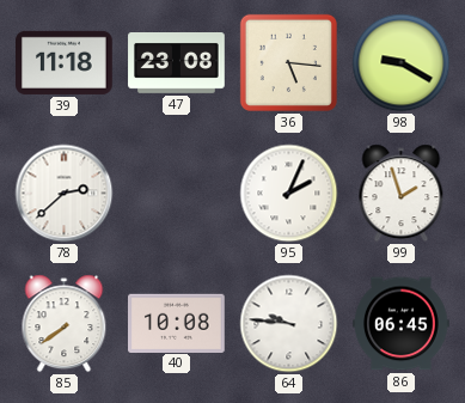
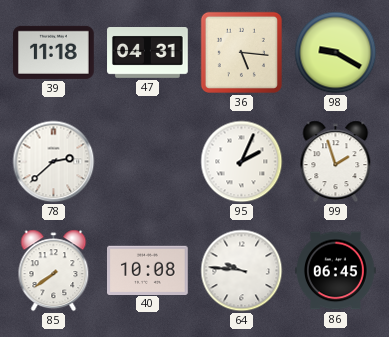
47: 23:08 -> 04:31 (148, 53)
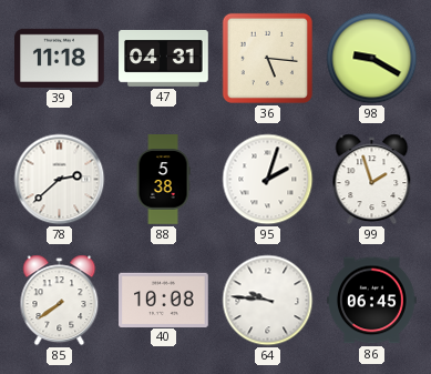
88: none -> 5:38 (163, 180)
95: 2:04 -> 2:03 (268, 180)
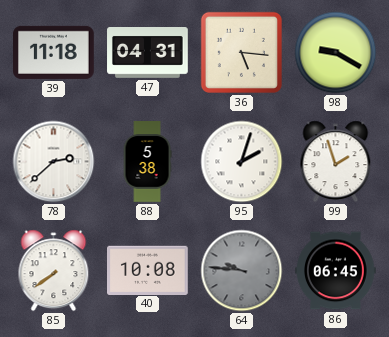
64 dial: white -> grey (242, 271)
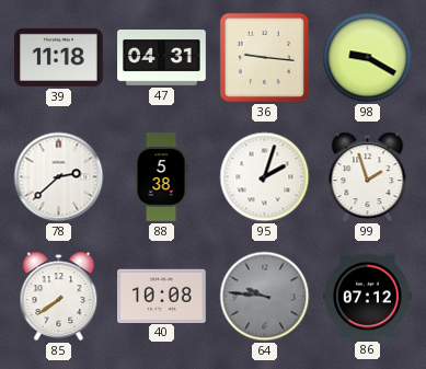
36: 5:16 -> 9:16 (264, 57)
86: 06:45 -> 07:12 (368, 297)
